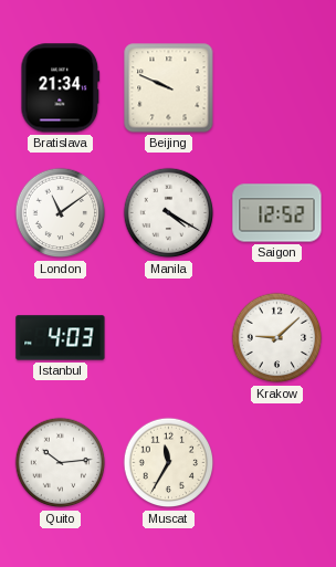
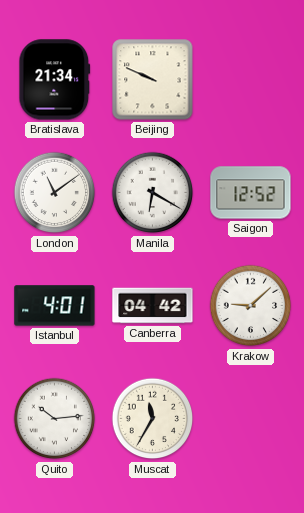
Manila: 4:20 -> 6:20 (153, 193)
Istanbul: 4:03 -> 4:01 (55, 306)
Canberra: none -> 04:42 (153, 306)
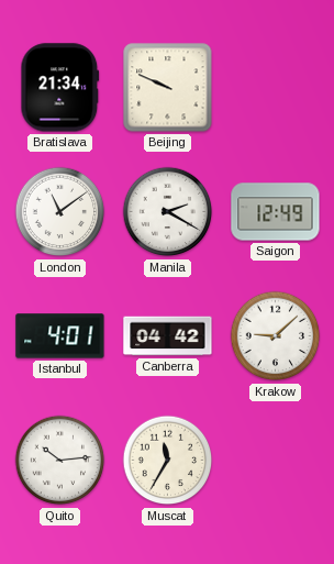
Manila: 6:20 -> 2:20 (168, 212)
Saigon: 12:52 -> 12:49 (276, 212)
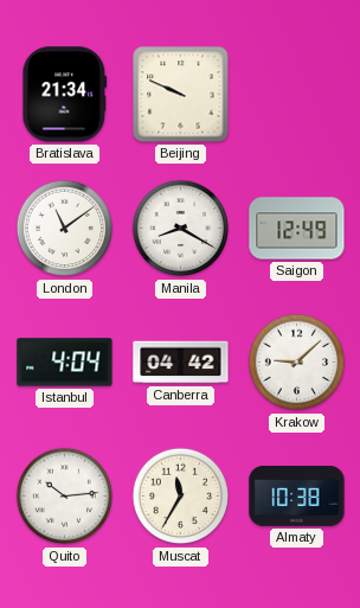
Manila: 2:20 -> 8:20 (181, 229)
Istanbul: 4:01 -> 4:04 (65, 363)
Almaty: none -> 10:38 (297, 497)
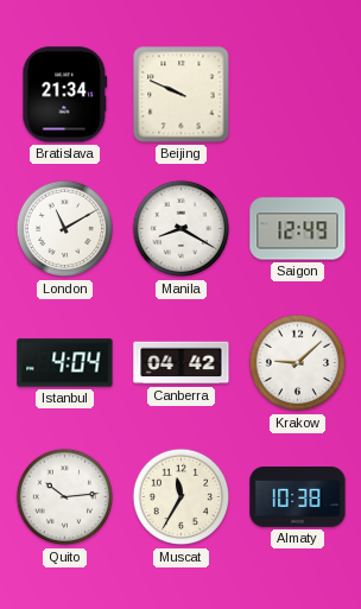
London: 11:09 -> 11:10 (65, 229)
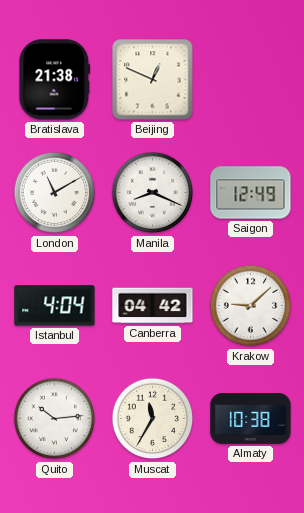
Bratislava: 21:34 -> 21:38 (55, 80)
Beijing: 9:49 -> 12:49 (153, 80)
Manila: 8:20 -> 8:19 (153, 193)
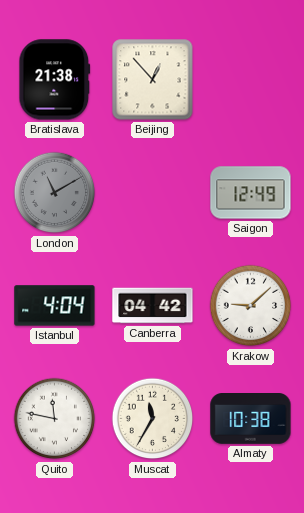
Beijing: 12:49 -> 12:53 (153, 80)
London dial: white -> grey (55, 193)
Manila: 8:19 -> none (153, 193)
Quito: 10:14 -> 11:47 (55, 419)
